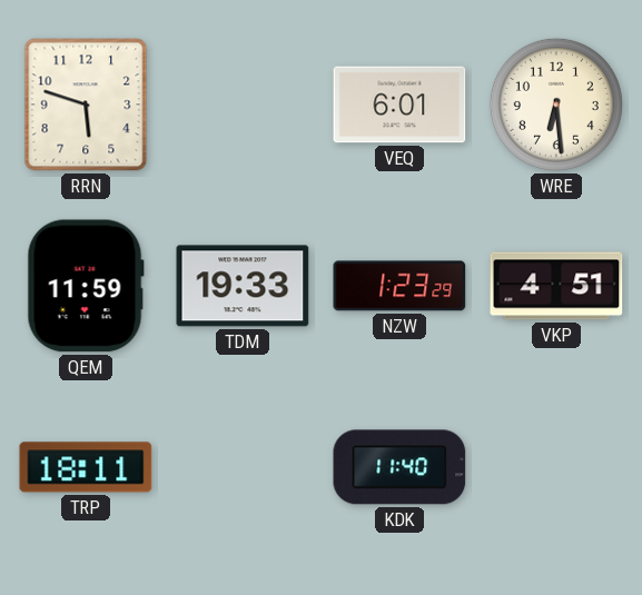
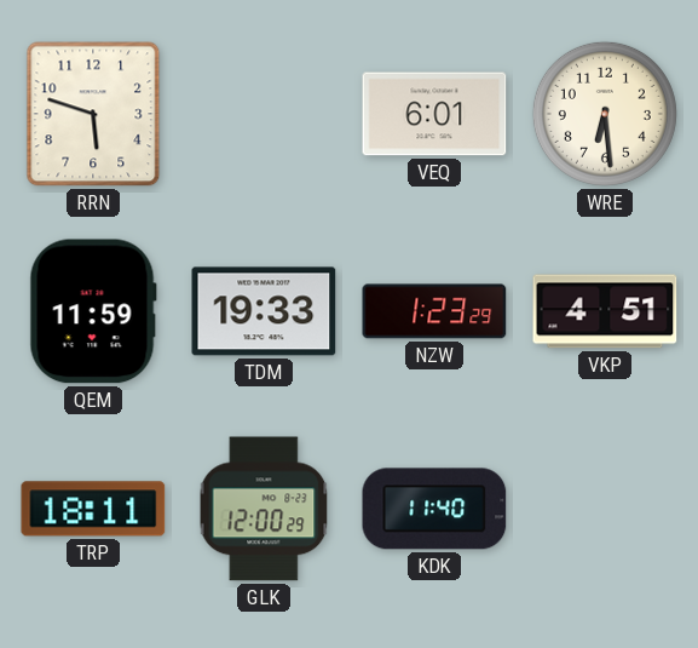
GLK: none -> 12:00 (264, 509)
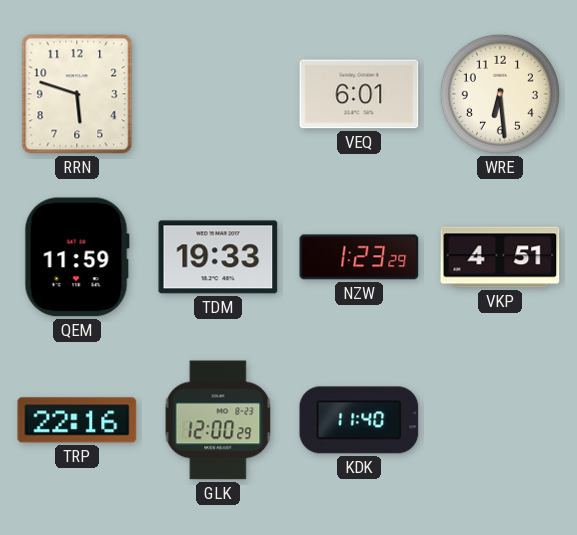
TRP: 18:11 -> 22:16 (77, 420)
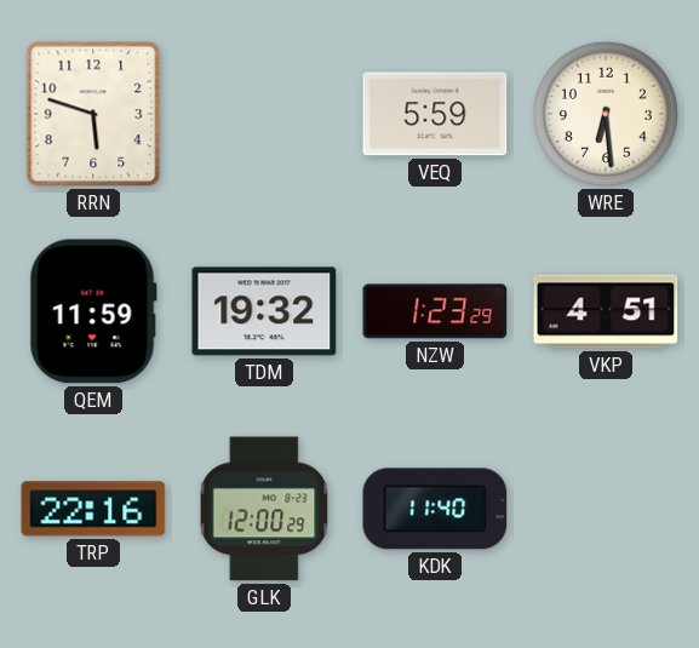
VEQ: 6:01 -> 5:59 (435, 114)
TDM: 19:33 -> 19:32 (264, 311)
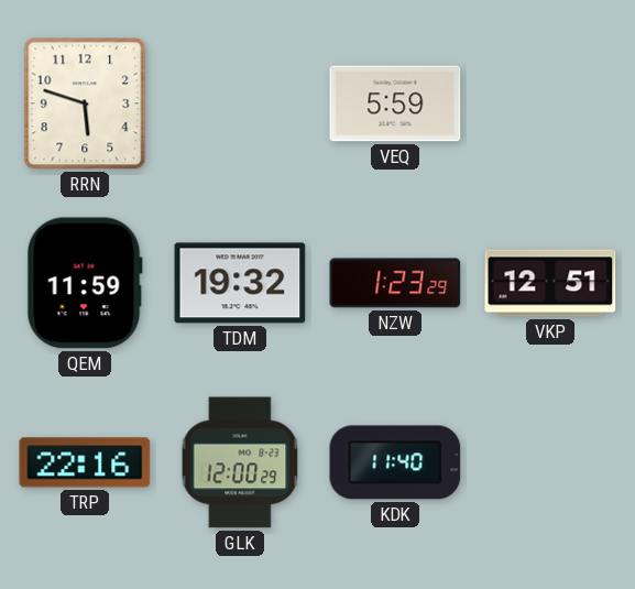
WRE: 6:29 -> none (606, 114)
VKP: 4:51 -> 12:51 (550, 283)
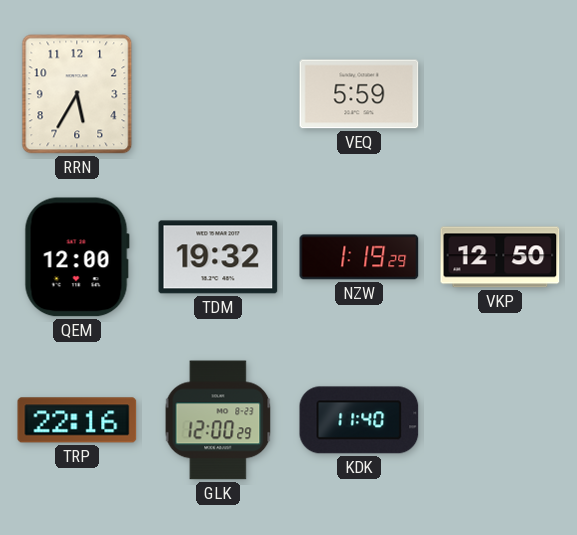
RRN: 5:48 -> 5:35 (77, 94)
QEM: 11:59 -> 12:00 (77, 257)
NZW: 1:23 -> 1:19 (359, 257)
VKP: 12:51 -> 12:50 (500, 257)
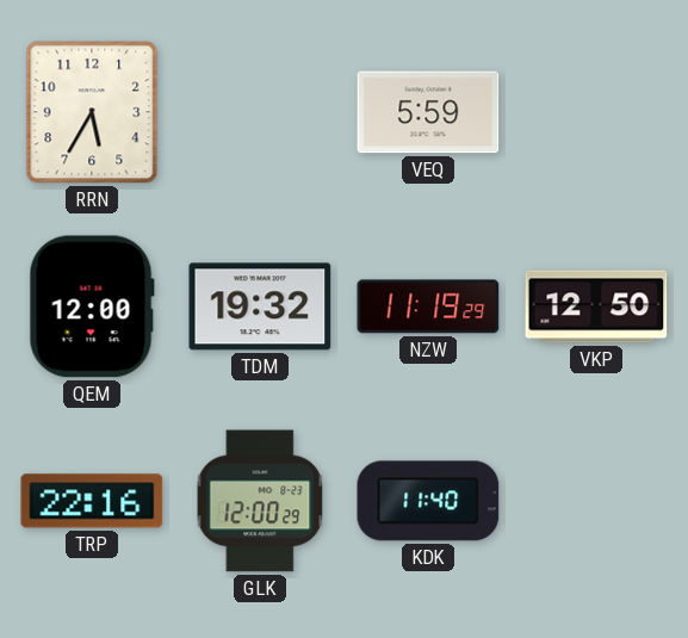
NZW: 1:19 -> 11:19 (428, 306)
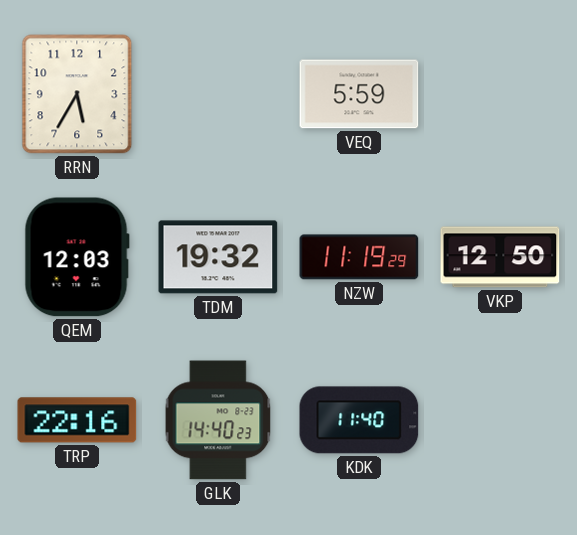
QEM: 12:00 -> 12:03 (77, 257)
GLK: 12:00 -> 14:40 (218, 420)
